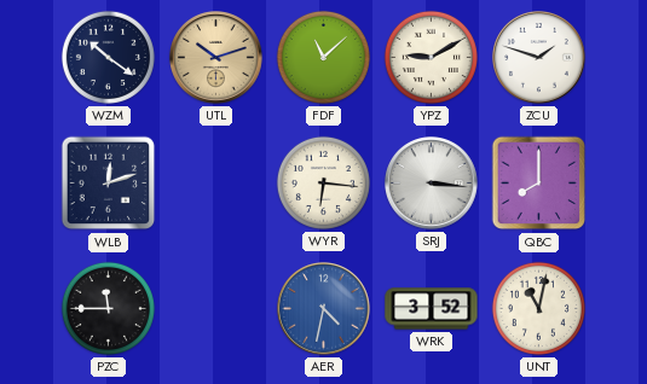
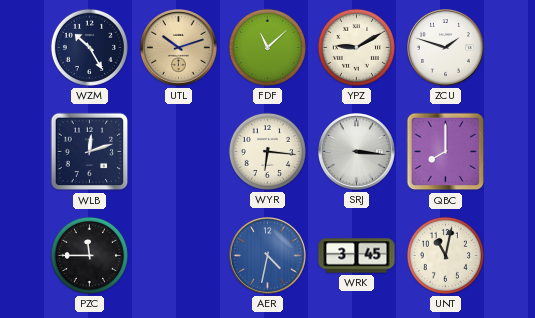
WZM: 10:21 -> 10:25 (89, 47)
WRK: 3:52 -> 3:45 (357, 256)
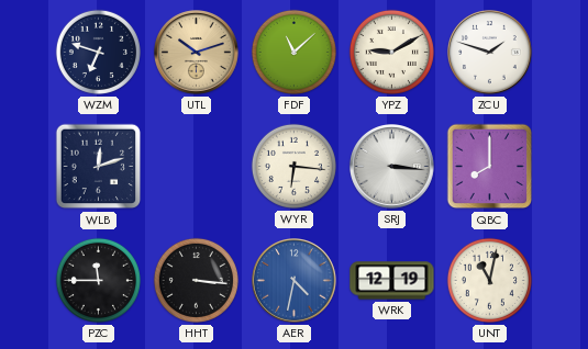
WZM: 10:25 -> 6:48 (98, 52)
HHT: none -> 3:16 (196, 280)
WRK: 3:45 -> 12:19 (392, 281)
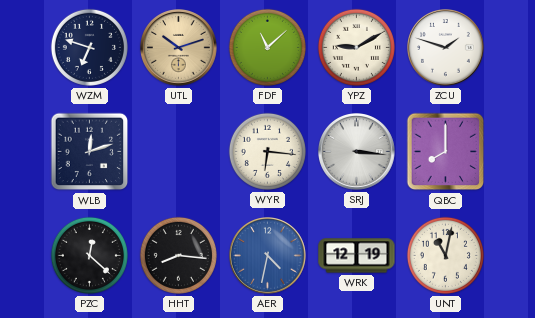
PZC: 11:45 -> 12:22 (89, 255)
HHT: 3:16 -> 8:16 (178, 255)
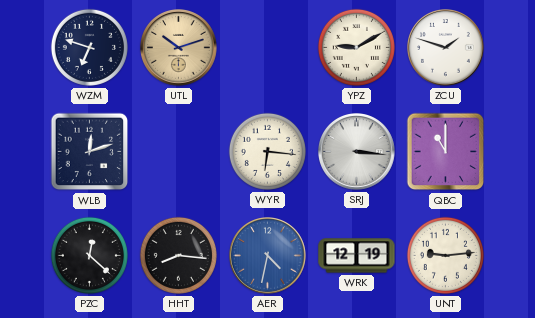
FDF: 11:08 -> none (267, 47)
QBC: 8:00 -> 11:00 (446, 152)
UNT: 11:02 -> 9:14 (445, 255)
